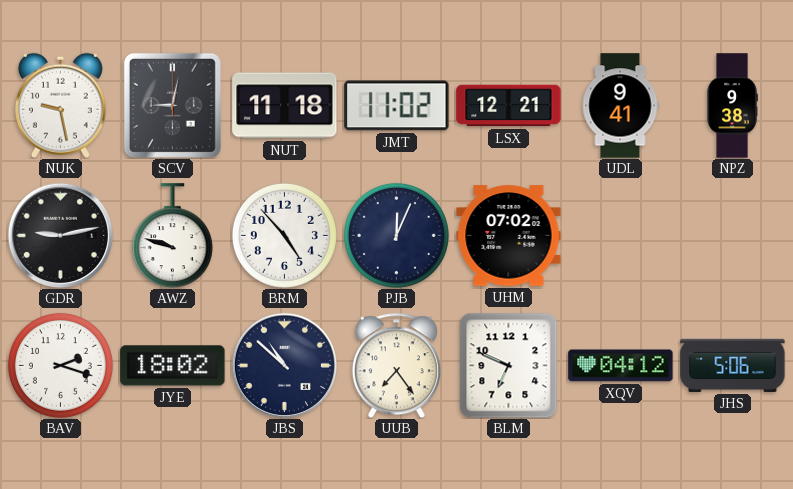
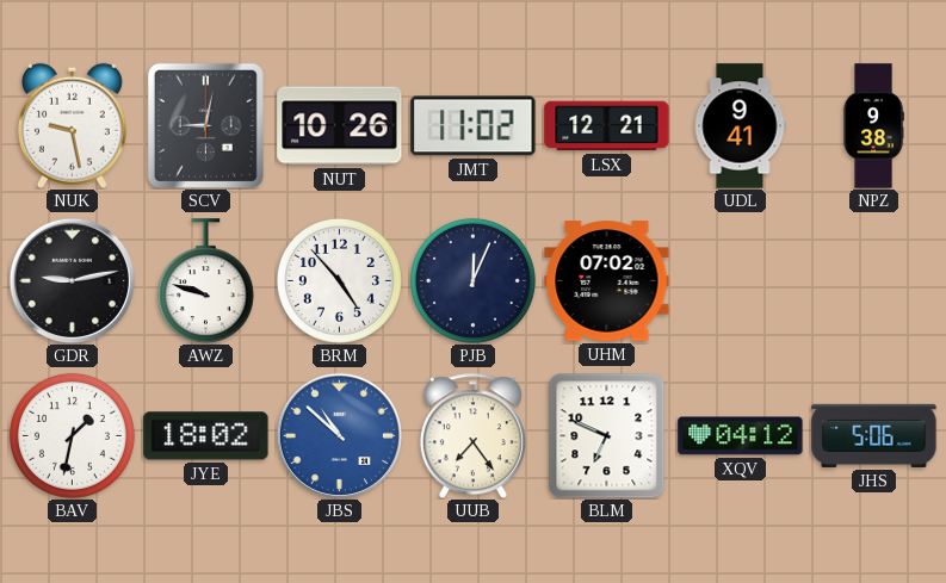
NUT: 11:18 -> 10:26 (340, 126)
BAV: 2:18 -> 1:32 (72, 435)
JBS dial: navy -> blue (339, 435)
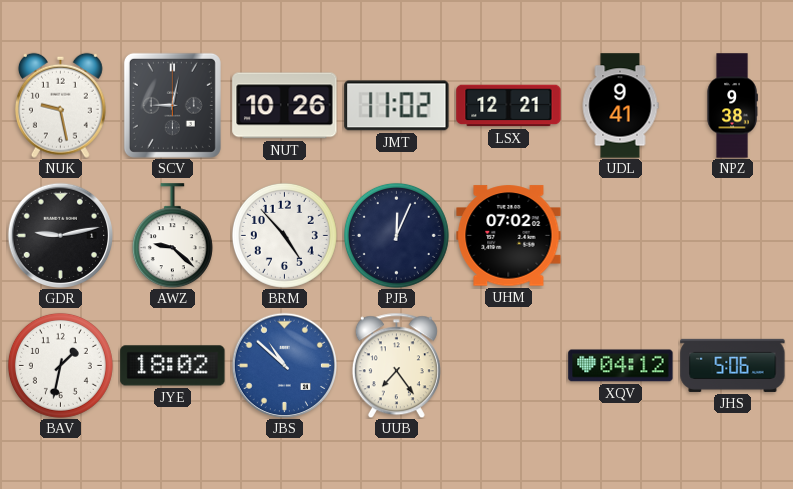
AWZ: 9:48 -> 9:22 (172, 236)
BLM: 6:49 -> none (607, 435)
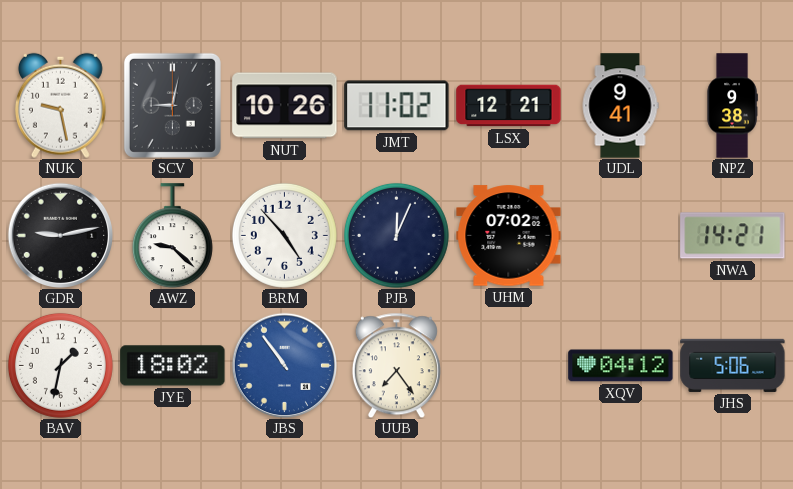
NWA: none -> 14:21 (733, 236)
JBS: 10:52 -> 10:54 (284, 365)
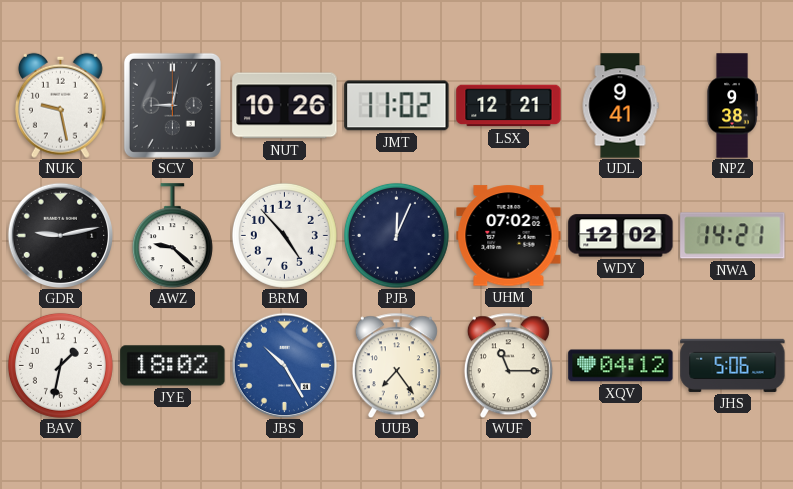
WDY: none -> 12:02 (621, 236)
JBS: 10:54 -> 10:25 (284, 365)
WUF: none -> 11:15 (508, 365)
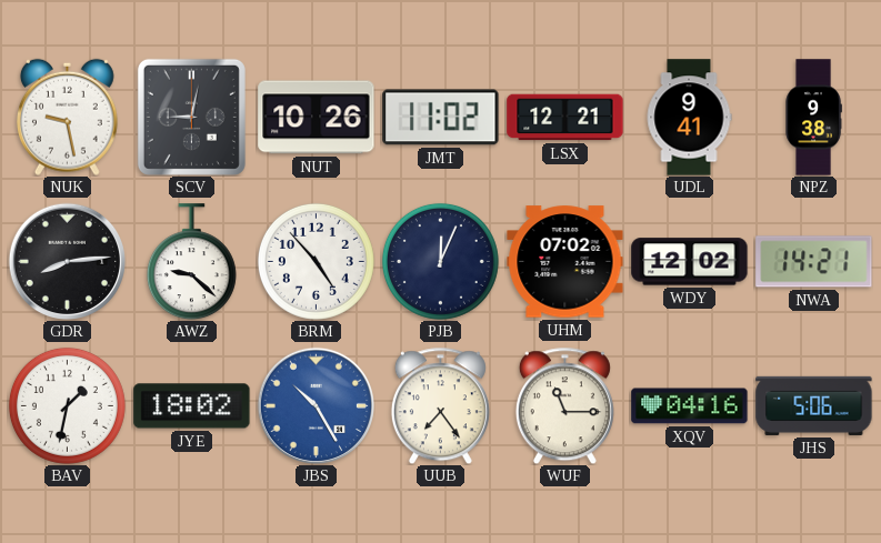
GDR: 9:13 -> 8:14 (67, 261)
XQV: 04:12 -> 04:16 (690, 406)
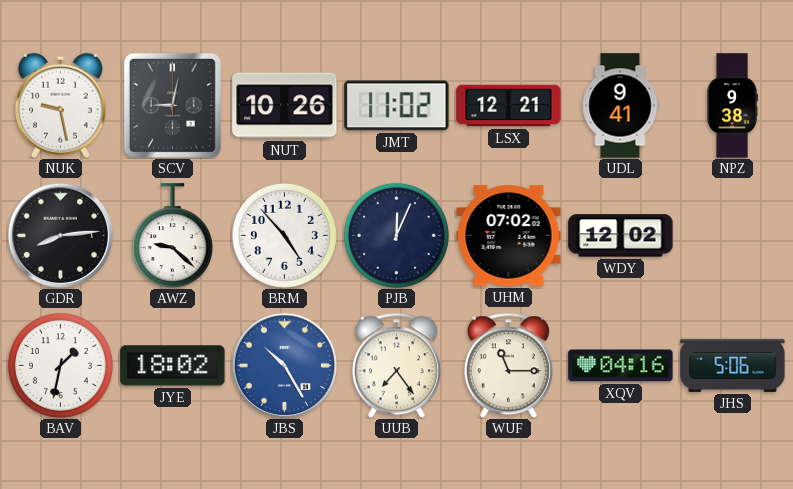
NWA: 14:21 -> none (814, 262)
